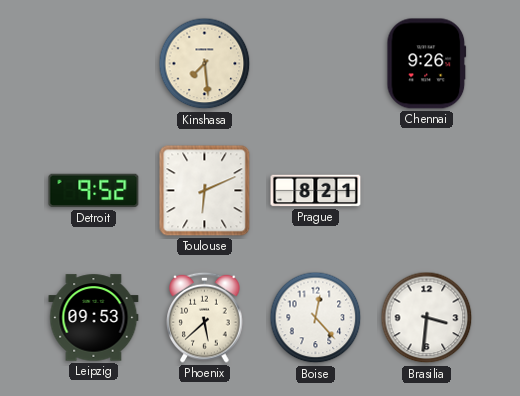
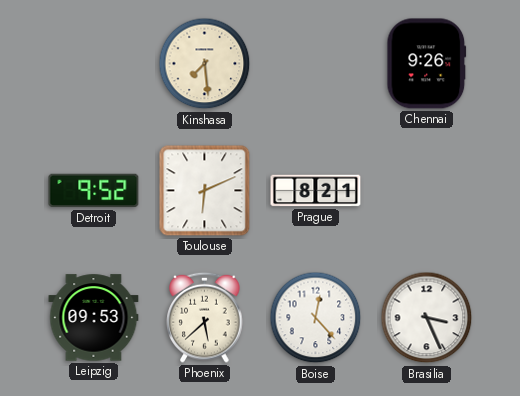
Brasilia: 3:31 -> 3:26 (427, 318)
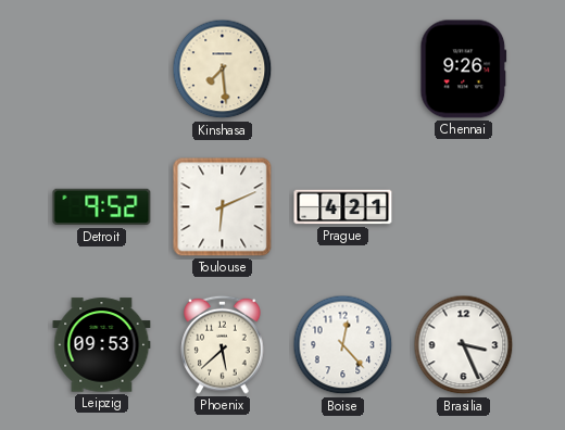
Prague: 8:21 -> 4:21 (343, 207)
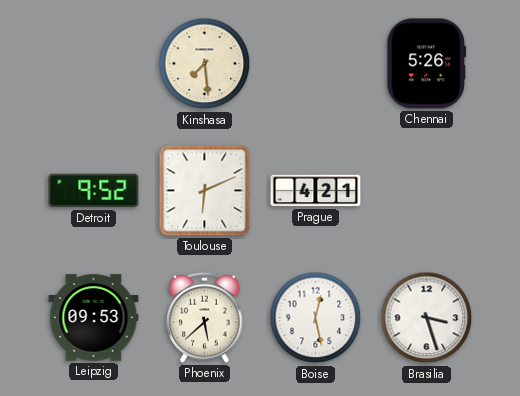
Chennai: 9:26 -> 5:26 (427, 64)
Boise: 12:23 -> 12:28 (316, 318)
Brasilia: 3:26 -> 3:27 (427, 318)
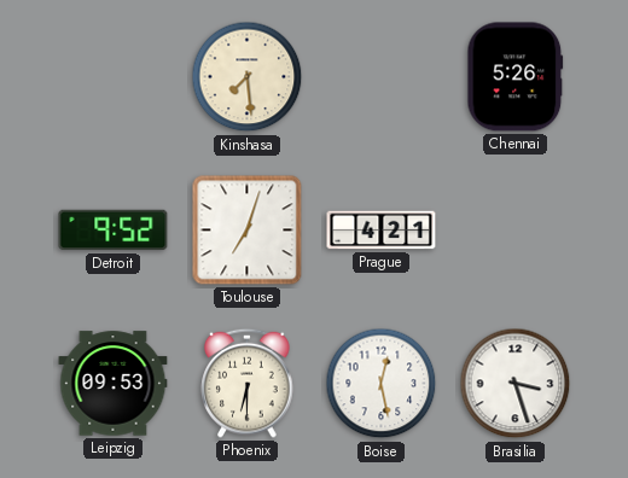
Toulouse: 6:11 -> 7:03 (248, 231)
Phoenix: 5:38 -> 6:30 (248, 383)
